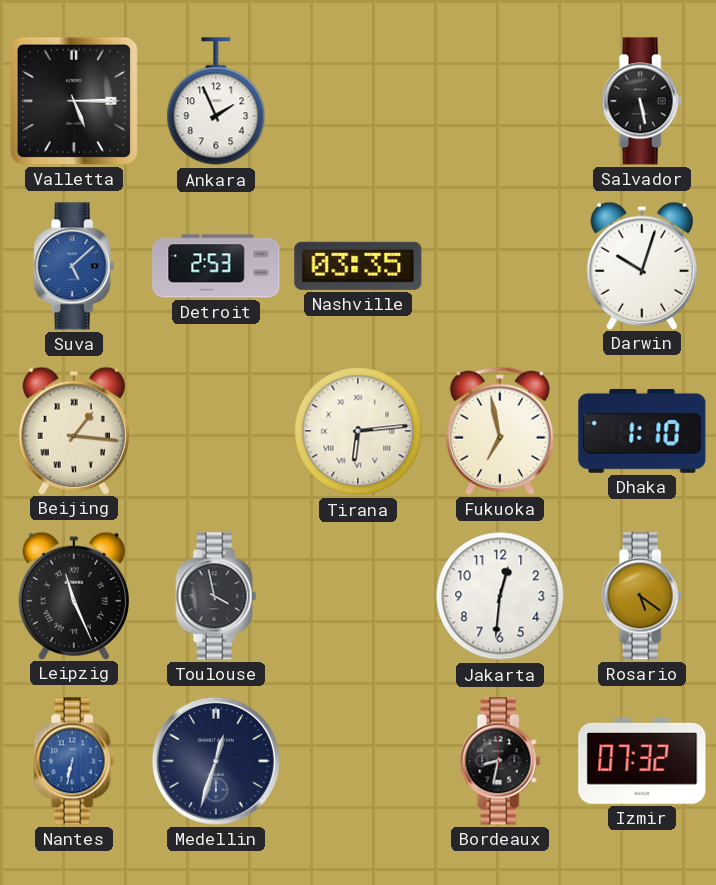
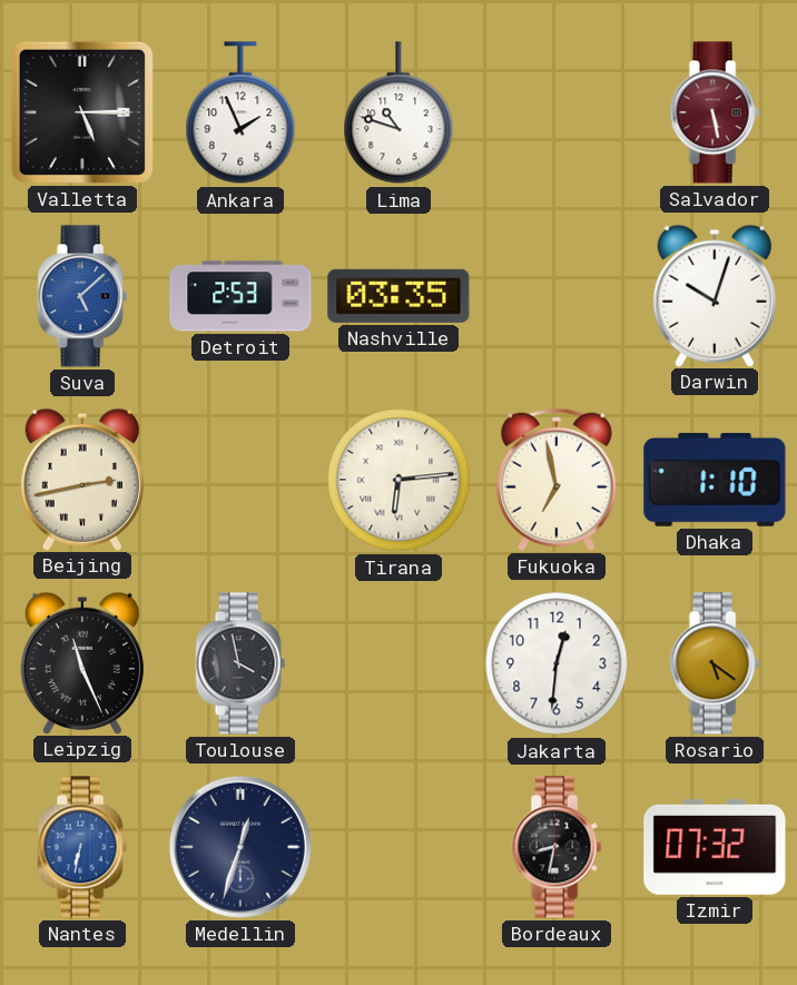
Lima: none -> 10:48 (398, 114)
Salvador dial: black -> burgundy (715, 112)
Beijing: 1:16 -> 2:43 (81, 479)
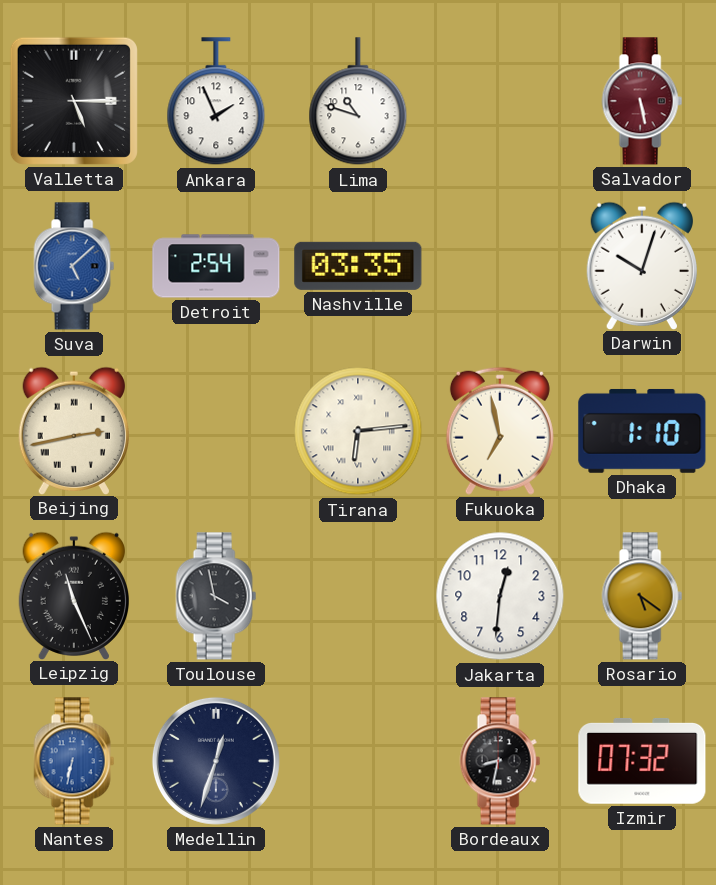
Detroit: 2:53 -> 2:54 (216, 266)
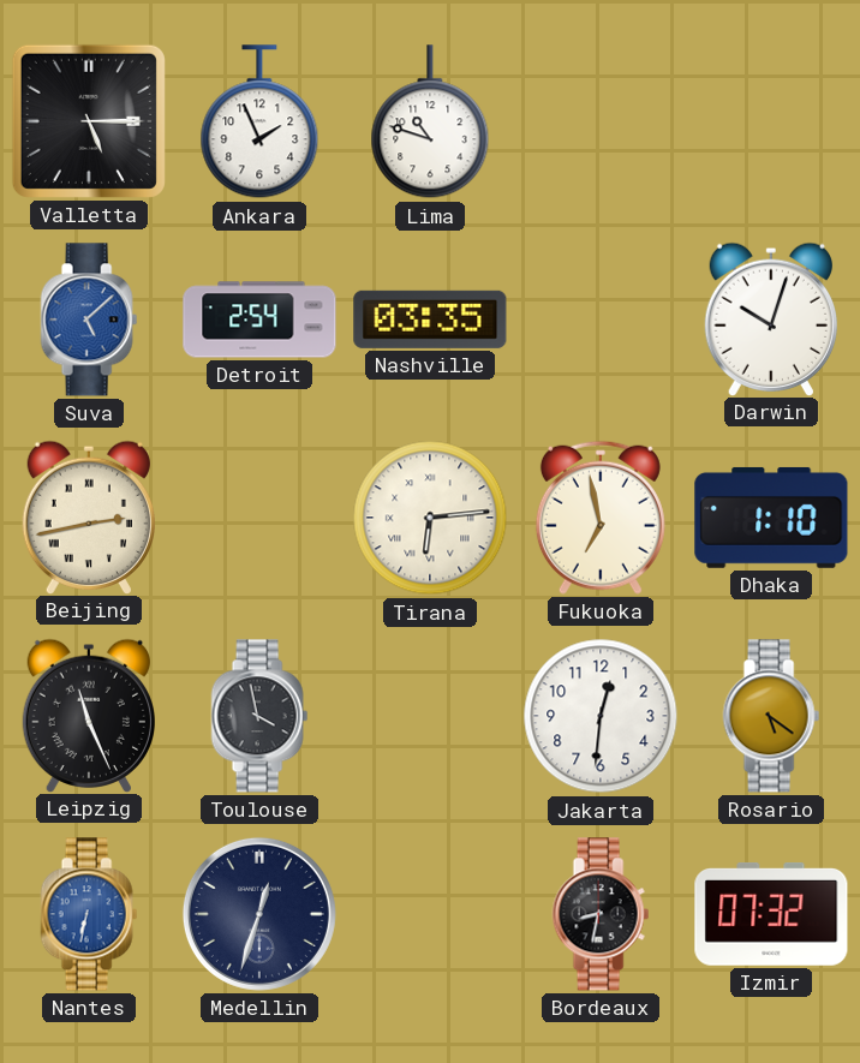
Salvador: 5:28 -> none (642, 101)
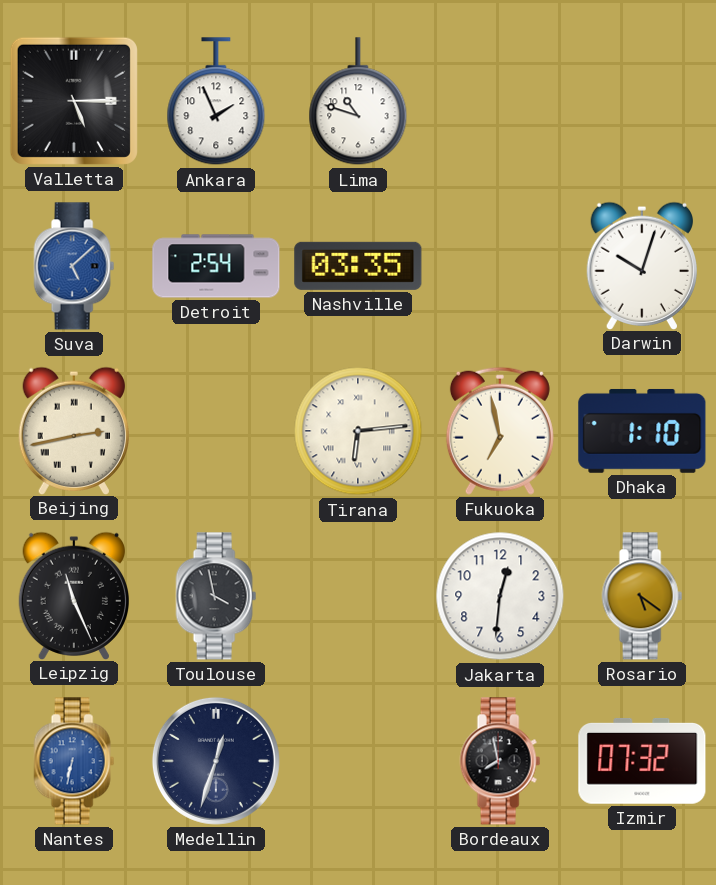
Bordeaux: 8:32 -> 7:58 (500, 761)
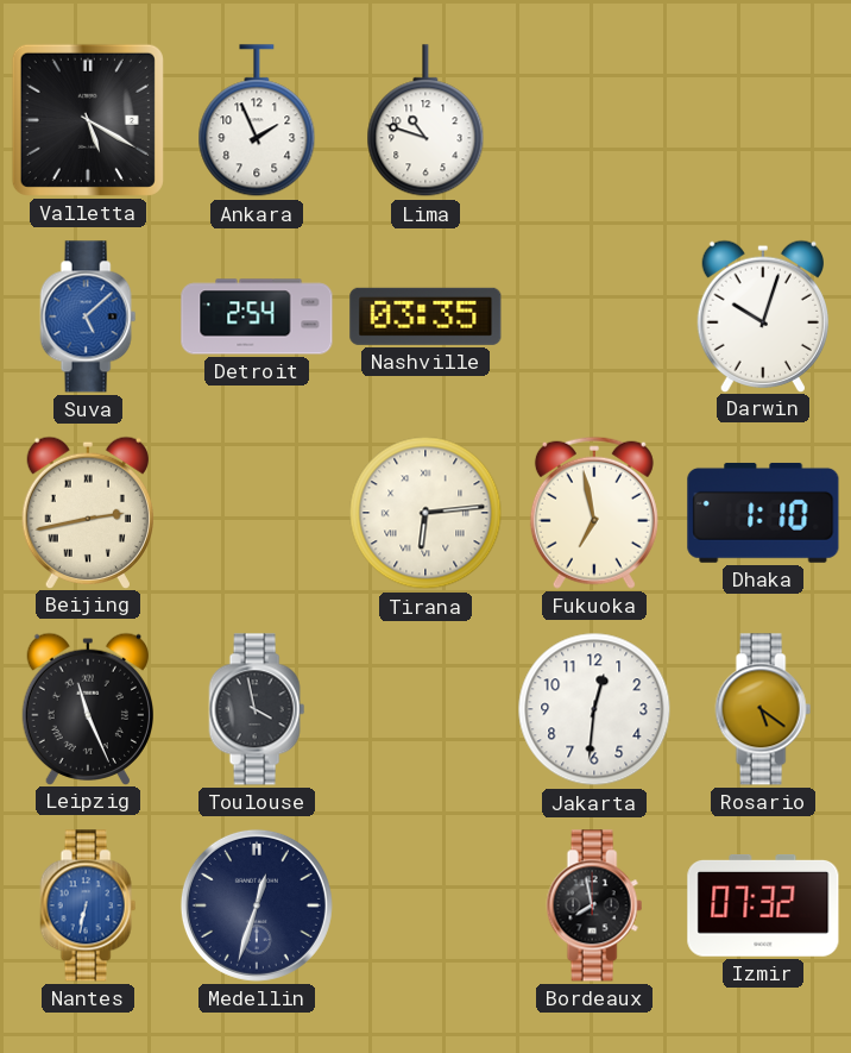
Valletta: 5:15 -> 5:20 (88, 120)
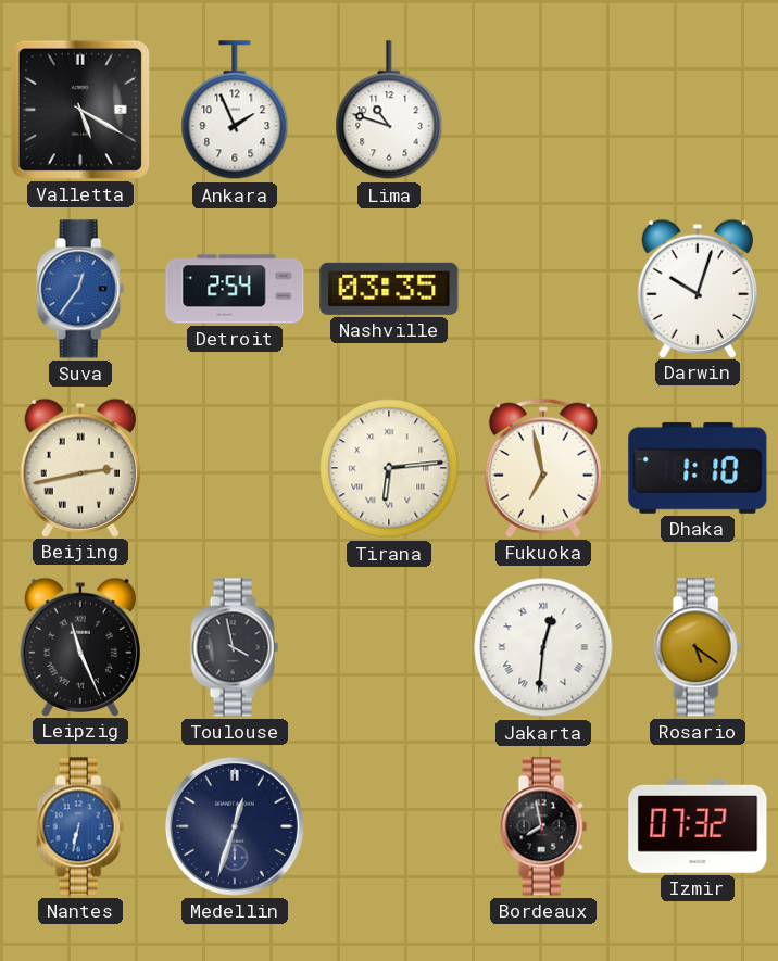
Suva: 5:08 -> 12:36 (80, 289)
Jakarta numerals: Arabic -> Roman (543, 647)
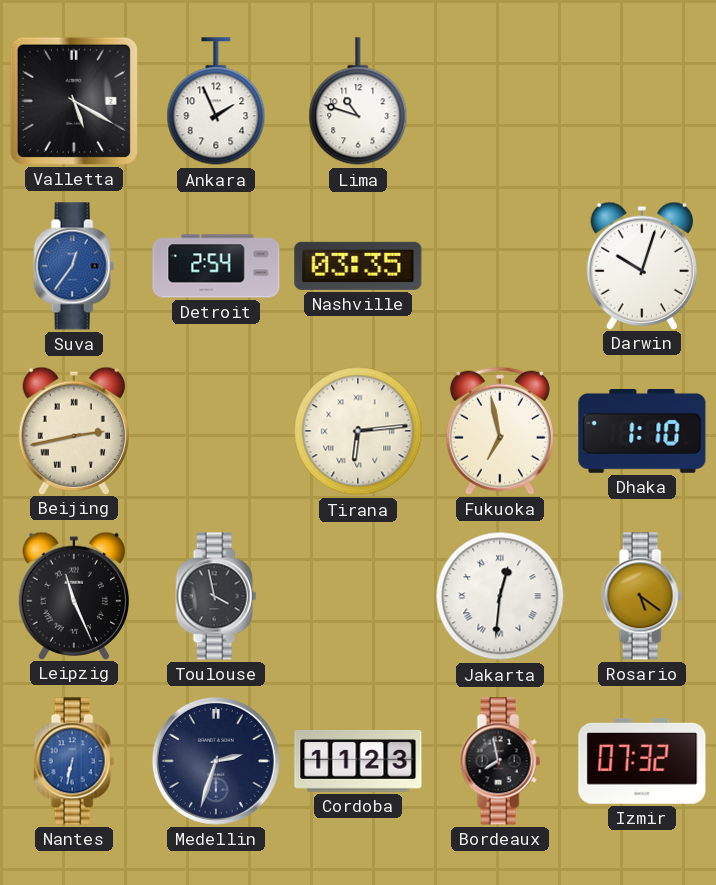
Medellin: 12:33 -> 2:33 (216, 761)
Cordoba: none -> 11:23 (358, 761)
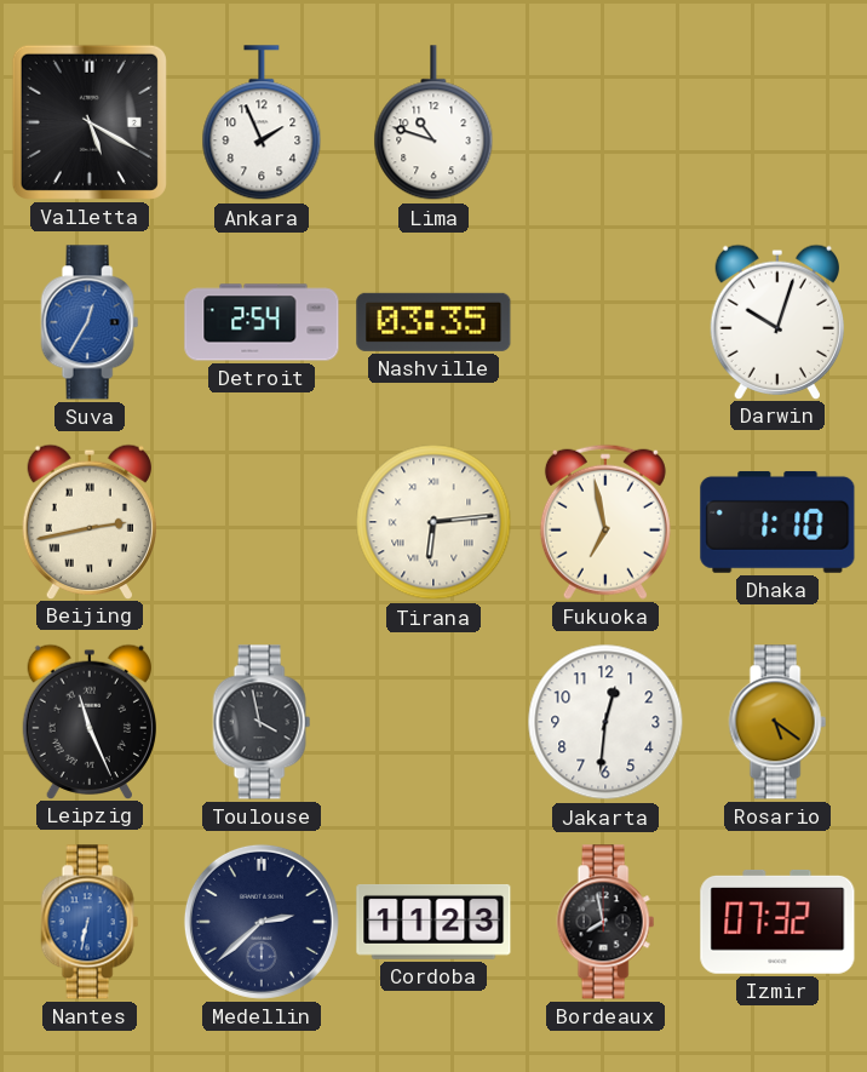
Suva: 12:36 -> 12:35 (90, 322)
Jakarta numerals: Roman -> Arabic (605, 722)
Medellin: 2:33 -> 2:38 (262, 922)
